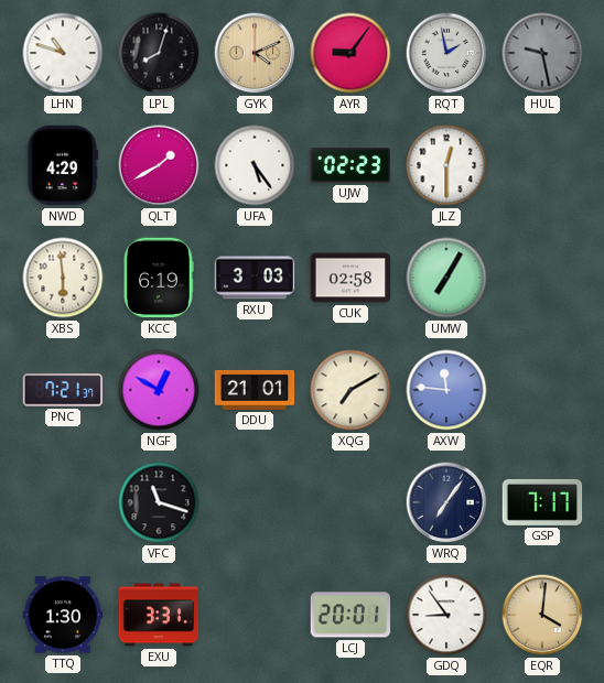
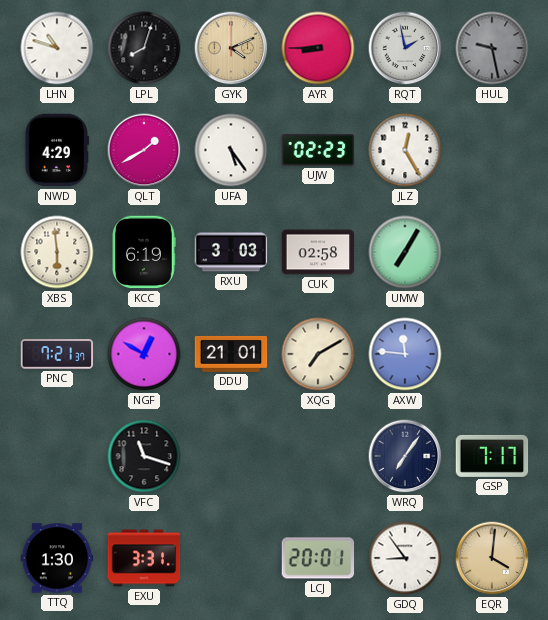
AYR: 9:06 -> 8:45 (318, 48)
JLZ: 12:30 -> 12:25 (405, 150)
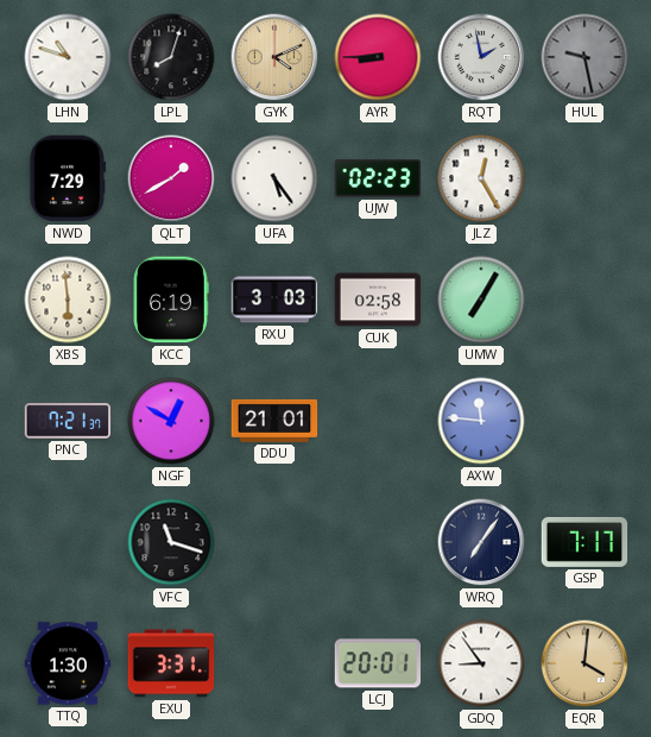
NWD: 4:29 -> 7:29 (68, 178)
XQG: 7:10 -> none (318, 354)
